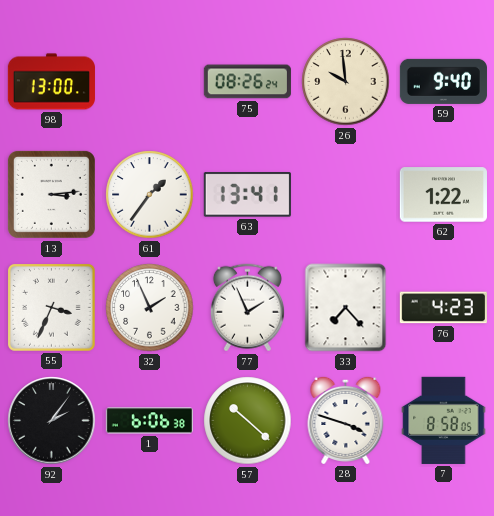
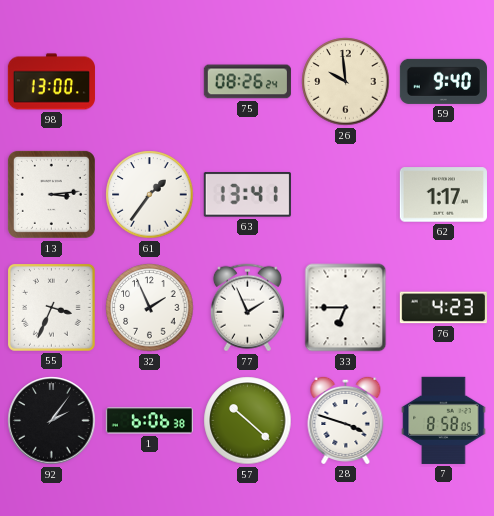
62: 1:22 -> 1:17 (443, 195)
33: 7:23 -> 6:45 (346, 308)
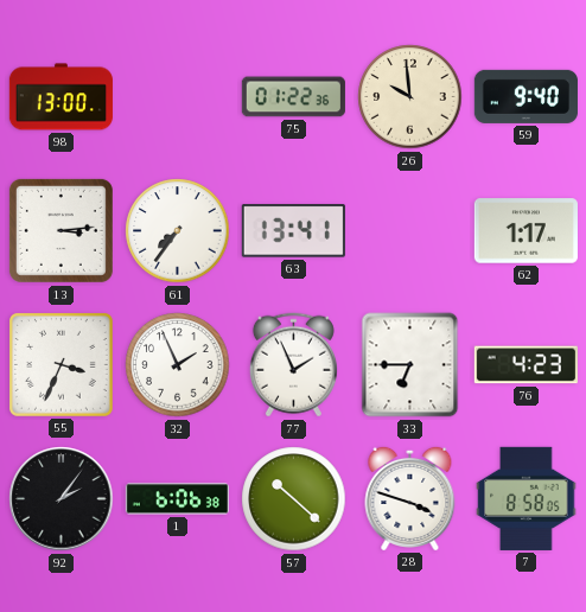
75: 08:26 -> 01:22 (293, 97)
61: 1:36 -> 7:36 (178, 231)
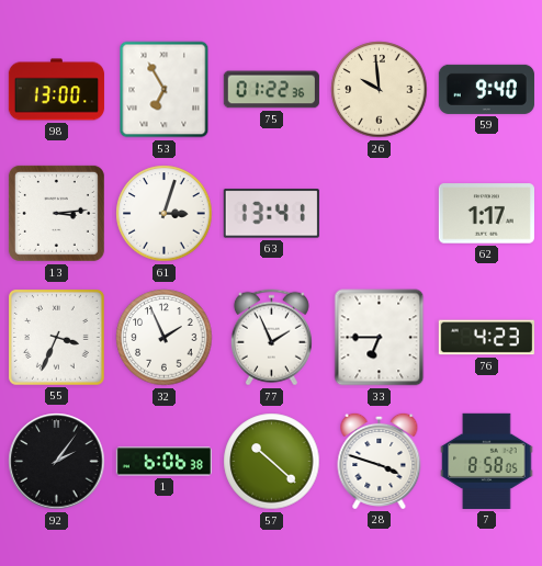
53: none -> 6:55 (165, 90)
61: 7:36 -> 3:03 (165, 214)
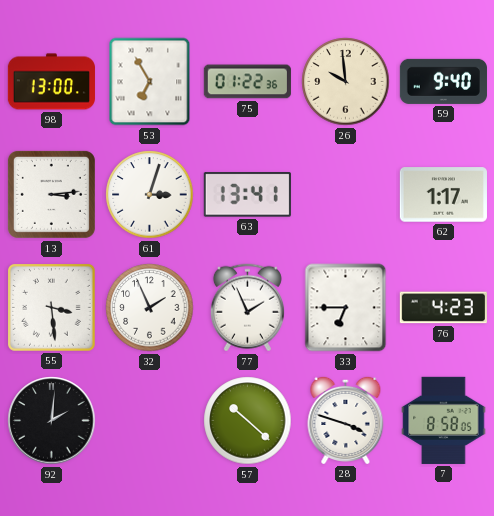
55: 3:34 -> 3:29 (51, 307)
92: 2:06 -> 2:01 (52, 421)
1: 6:06 -> none (163, 462)
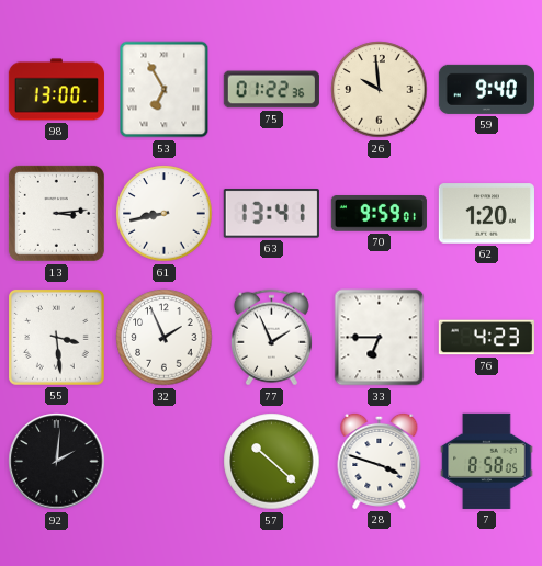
61: 3:03 -> 8:43 (165, 214)
70: none -> 9:59 (379, 214)
62: 1:17 -> 1:20 (486, 214)
